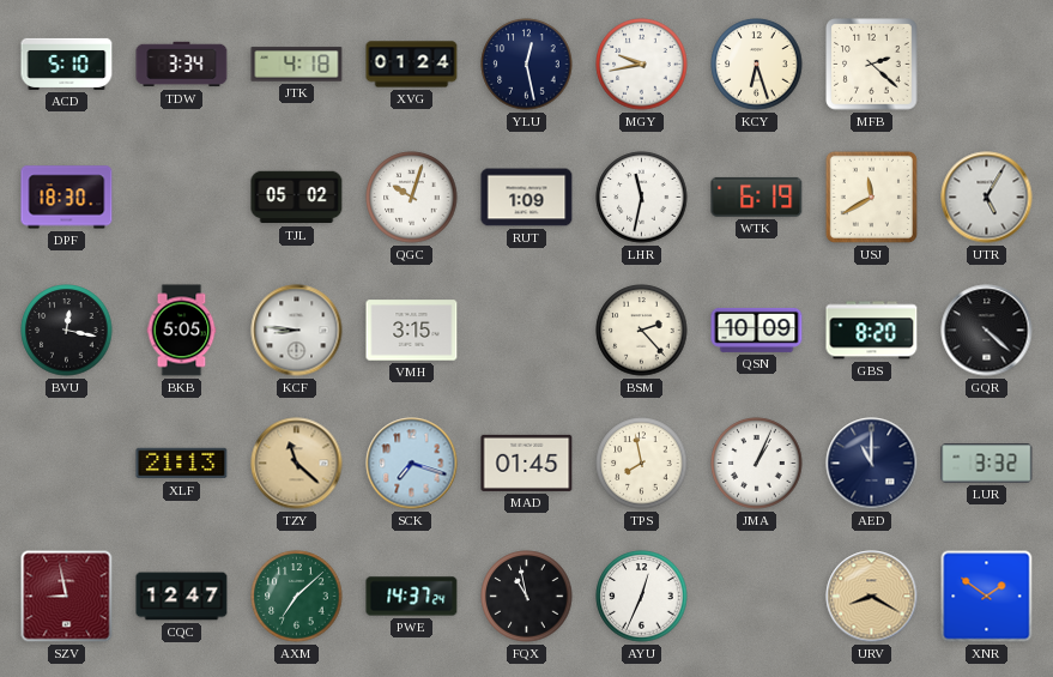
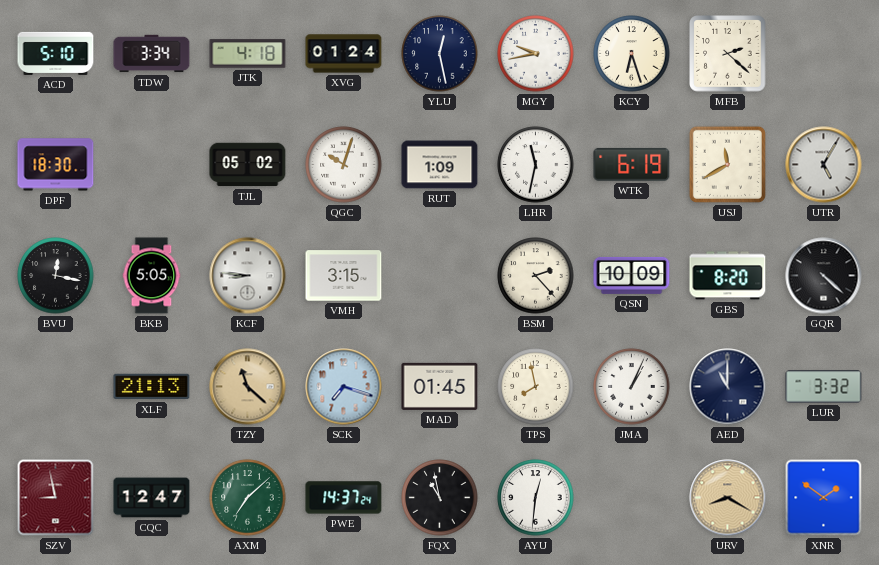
AYU: 12:34 -> 12:31 (536, 498)
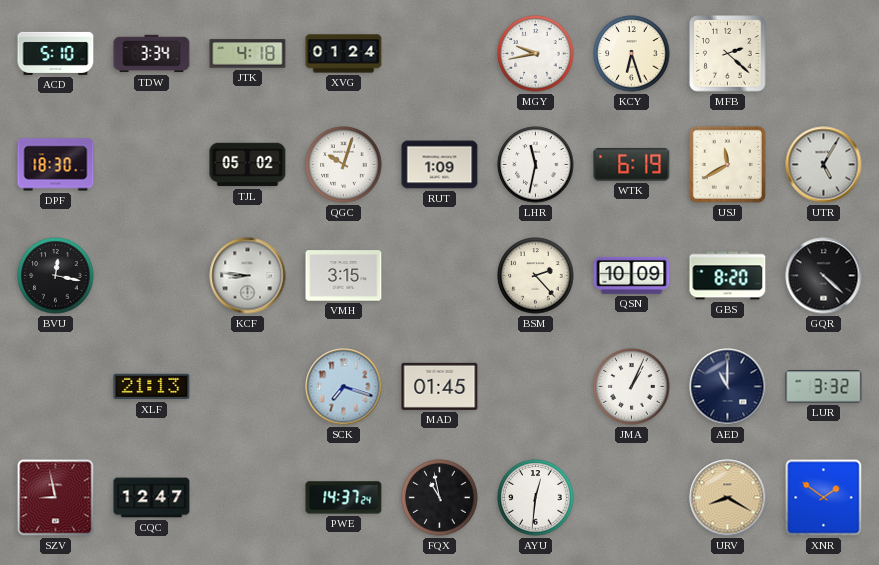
YLU: 12:28 -> none (440, 54)
BKB: 5:05 -> none (152, 276)
TZY: 11:22 -> none (248, 387)
TPS: 7:58 -> none (536, 387)
AXM: 7:08 -> none (248, 498)
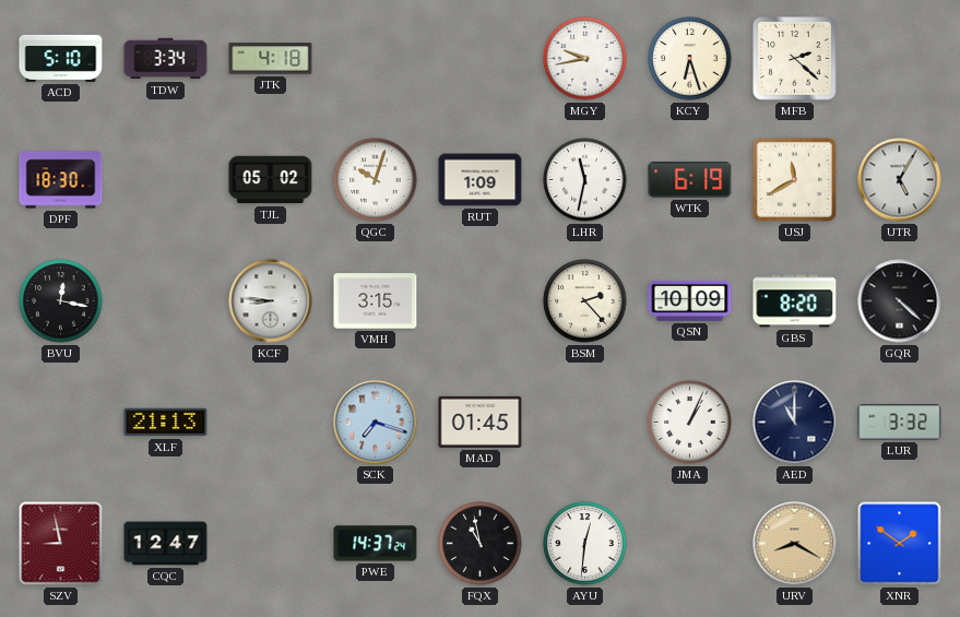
XVG: 01:24 -> none (344, 54)
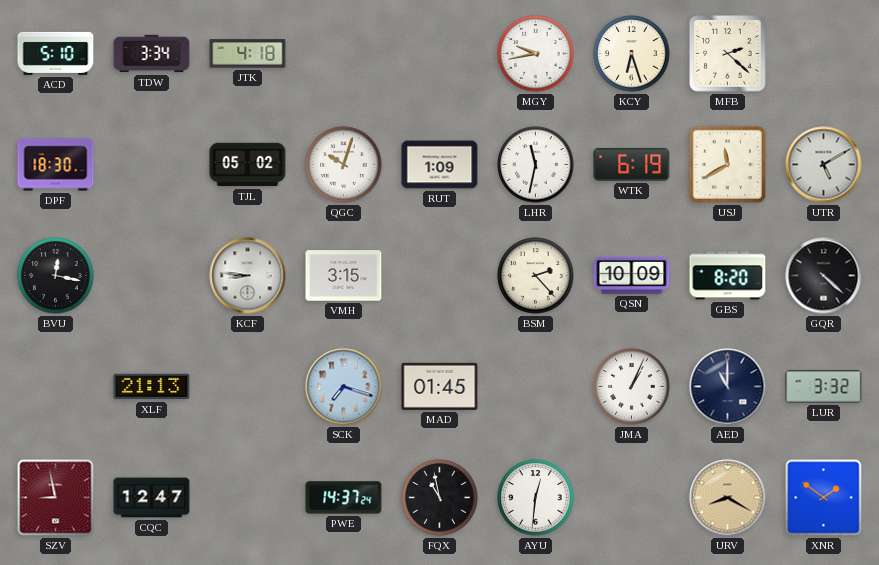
UTR: 5:05 -> 5:10 (824, 165)
